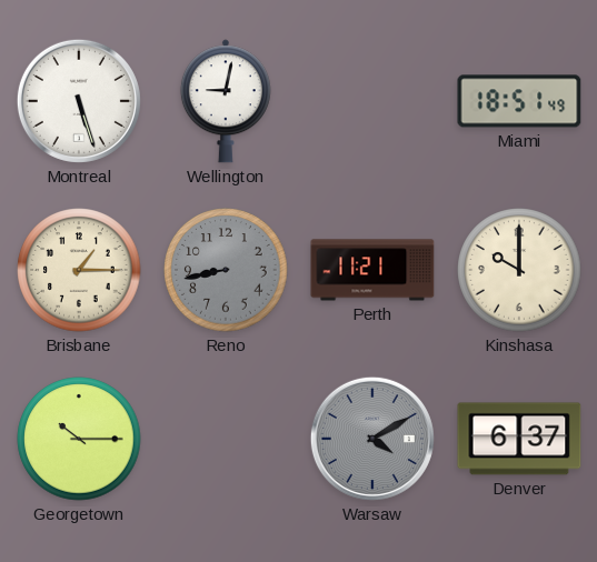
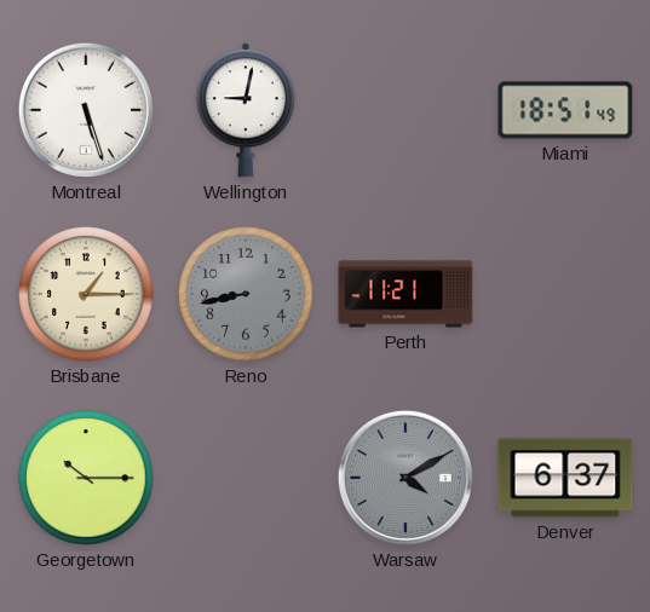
Kinshasa: 10:00 -> none (519, 270)
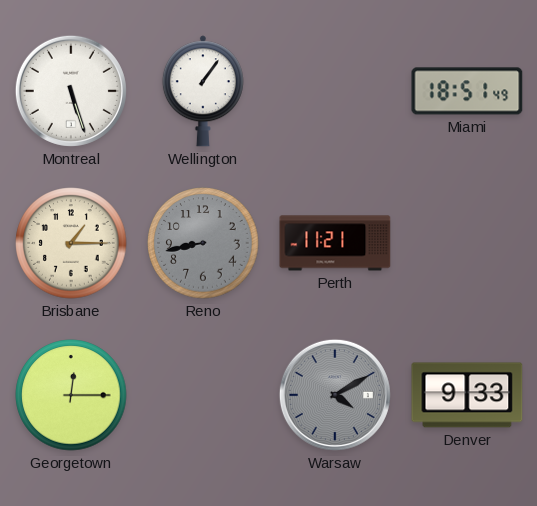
Wellington: 9:02 -> 1:06 (203, 91)
Georgetown: 10:15 -> 12:15 (71, 395)
Denver: 6:37 -> 9:33 (467, 395)
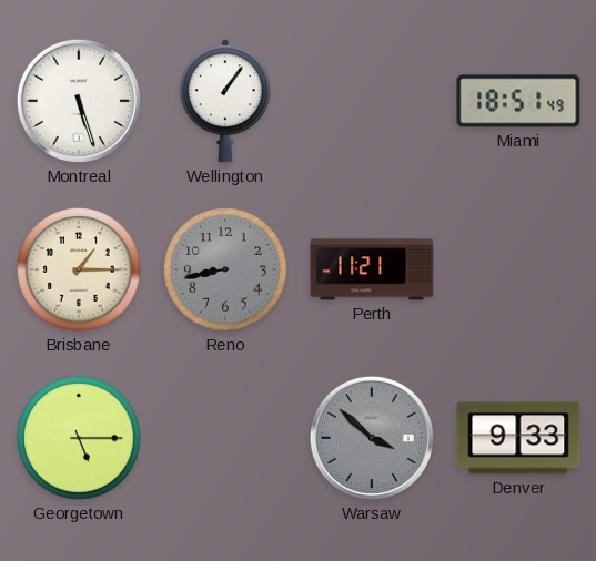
Georgetown: 12:15 -> 5:15 (79, 438)
Warsaw: 4:10 -> 3:52 (372, 438)
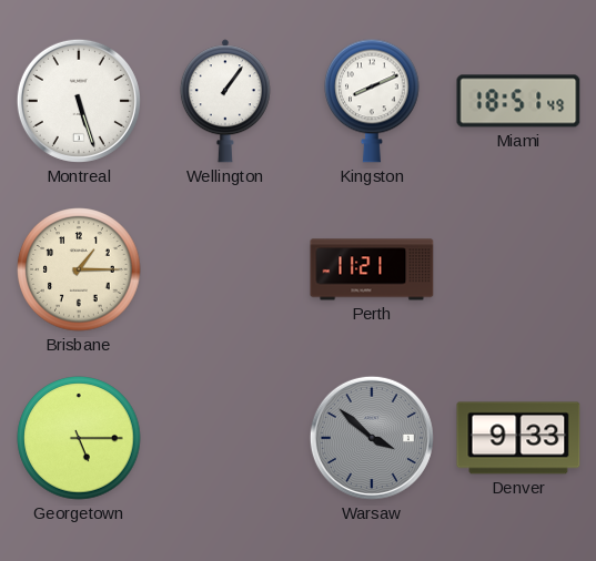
Kingston: none -> 8:11 (372, 101)
Reno: 8:43 -> none (225, 269)
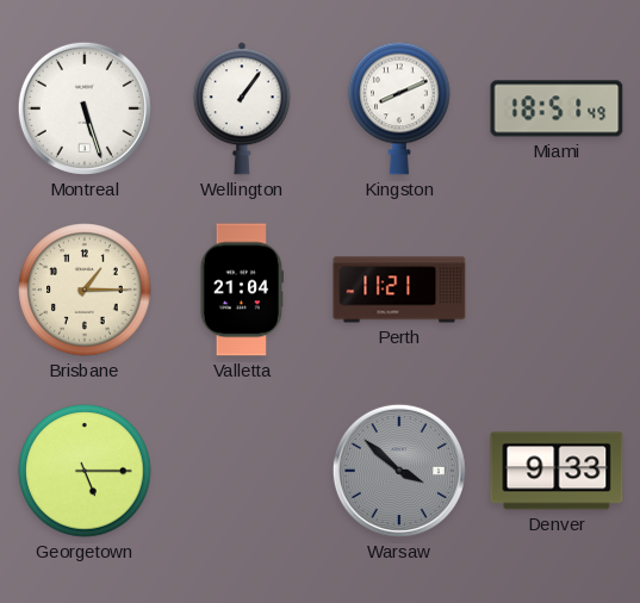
Valletta: none -> 21:04 (242, 290)
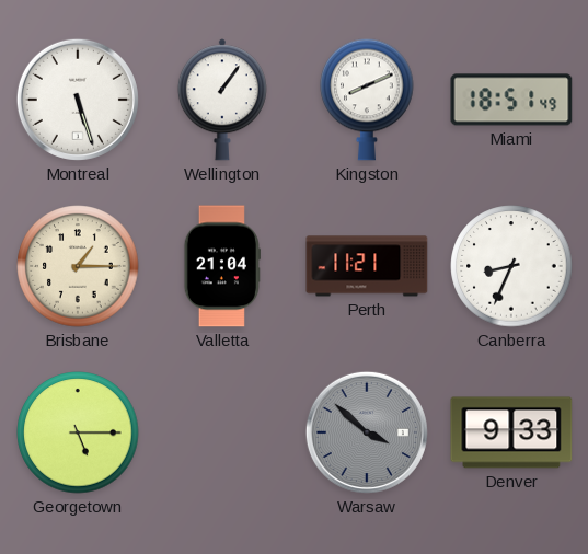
Canberra: none -> 8:34 (511, 266)
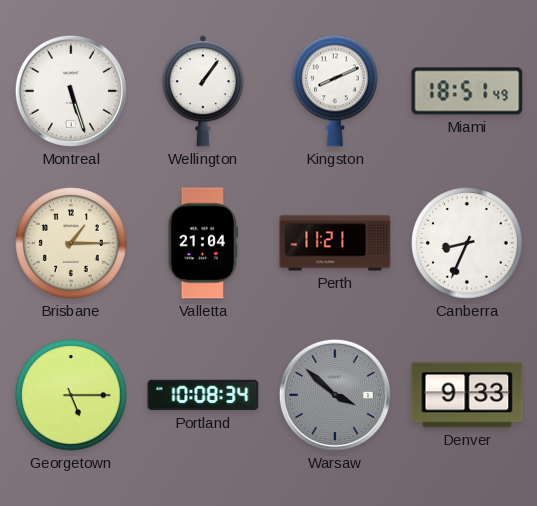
Portland: none -> 10:08 (203, 395)
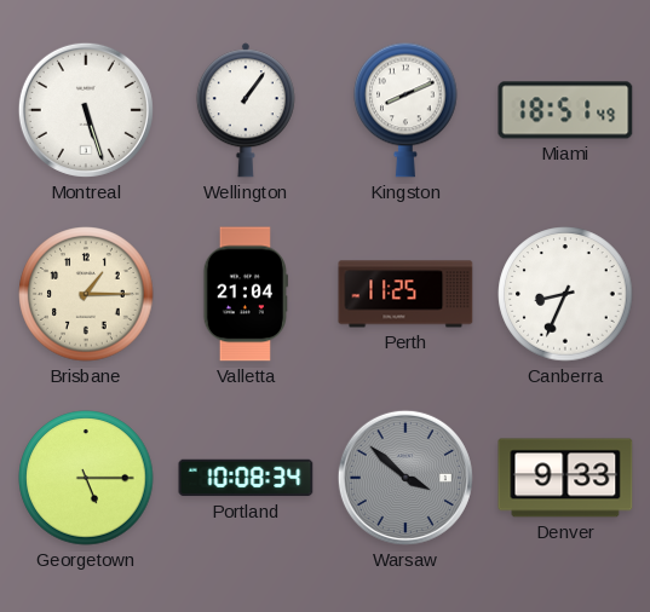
Perth: 11:21 -> 11:25 (405, 294)
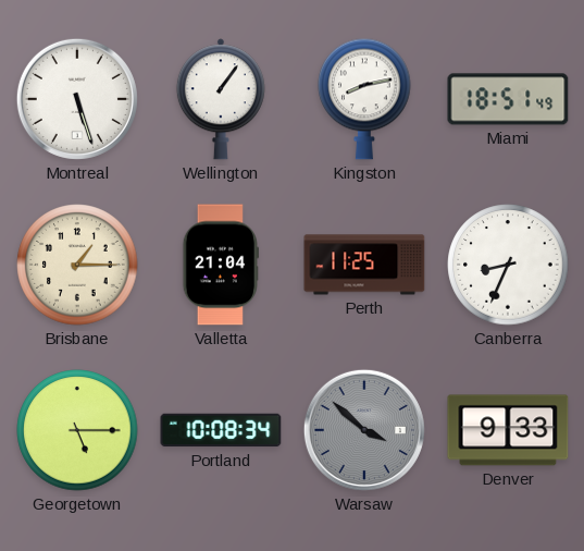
Kingston: 8:11 -> 8:13 (364, 99)
